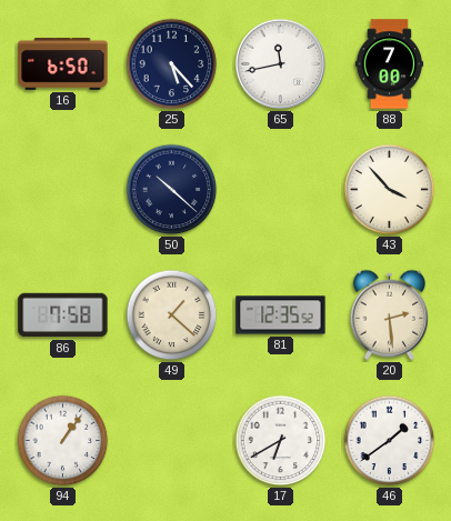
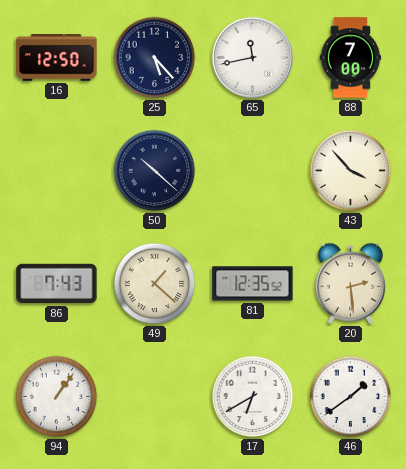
16: 6:50 -> 12:50 (57, 58)
86: 7:58 -> 7:43 (57, 284)
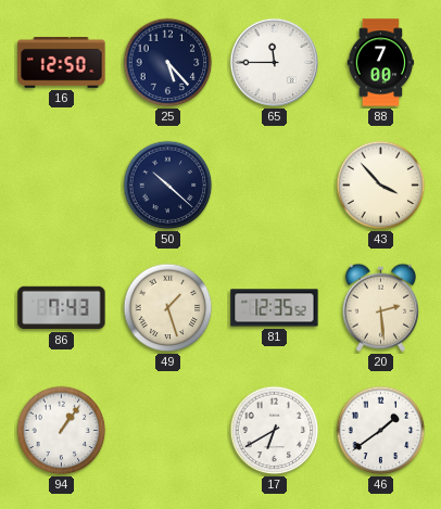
65: 11:43 -> 11:45 (275, 63)
49: 1:22 -> 1:27 (168, 308)
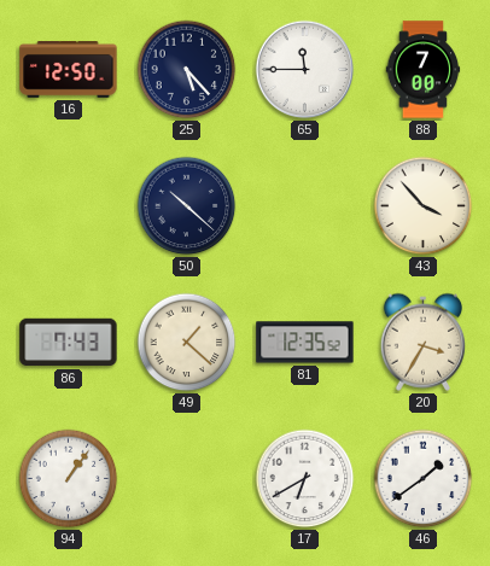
49: 1:27 -> 1:22 (187, 343)
20: 2:29 -> 3:35 (422, 342)
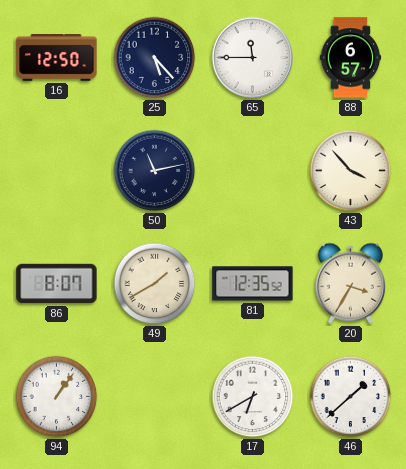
88: 7:00 -> 6:57 (351, 58)
50: 10:22 -> 11:13 (155, 171)
86: 7:43 -> 8:07 (57, 284)
49: 1:22 -> 1:40 (155, 284)
46: 1:39 -> 1:38 (351, 397)
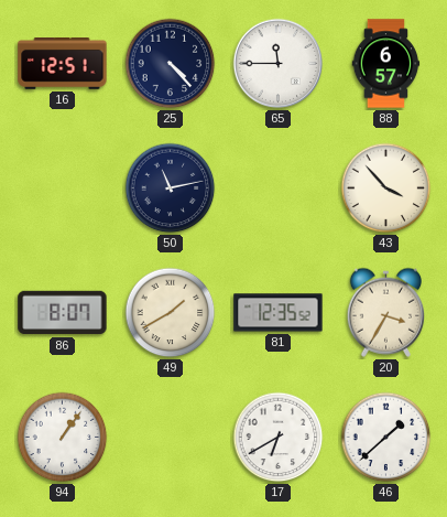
16: 12:50 -> 12:51 (63, 64)
25: 5:23 -> 4:23 (171, 64)
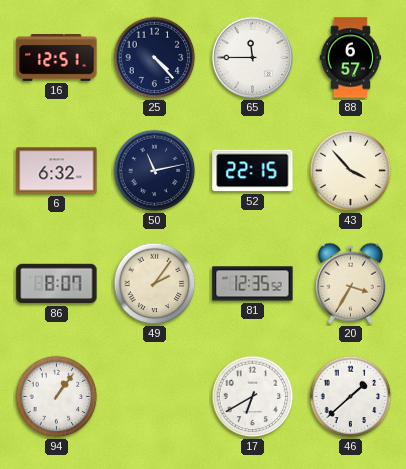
6: none -> 6:32 (57, 171)
52: none -> 22:15 (253, 171)
49: 1:40 -> 2:06 (155, 284)
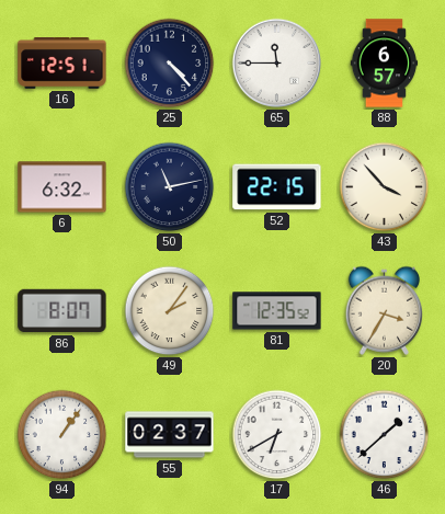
55: none -> 02:37 (170, 435)
